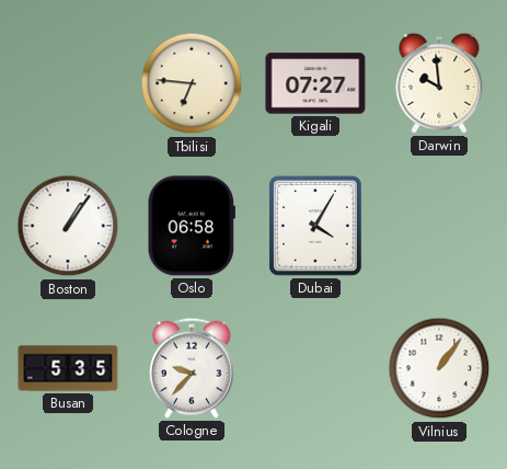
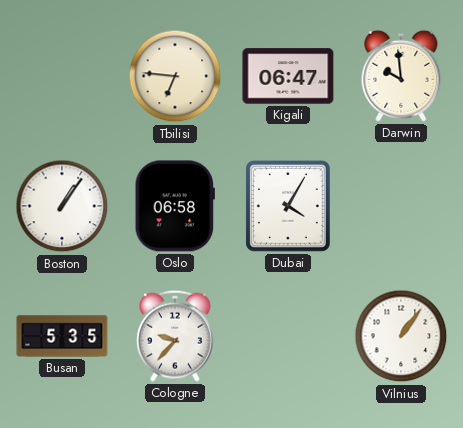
Kigali: 07:27 -> 06:47 (288, 76)
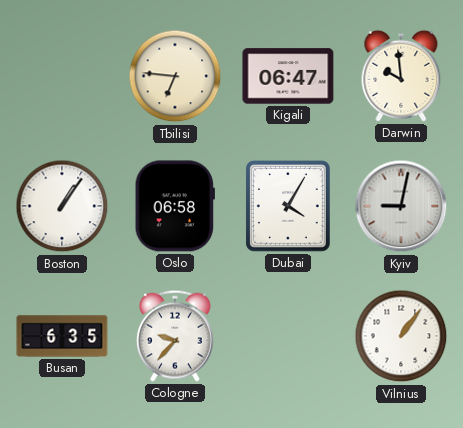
Kyiv: none -> 9:02 (401, 206)
Busan: 5:35 -> 6:35 (62, 336)
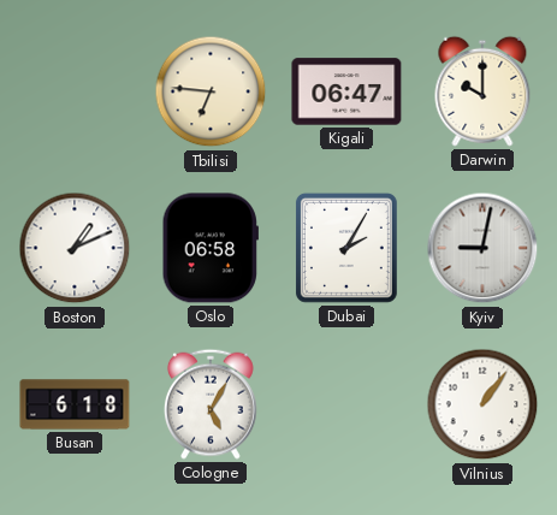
Darwin: 9:59 -> 10:00 (482, 91)
Boston: 1:06 -> 1:11 (75, 248)
Dubai: 4:05 -> 2:05 (346, 248)
Busan: 6:35 -> 6:18 (75, 404)
Cologne: 9:37 -> 5:05 (211, 404)
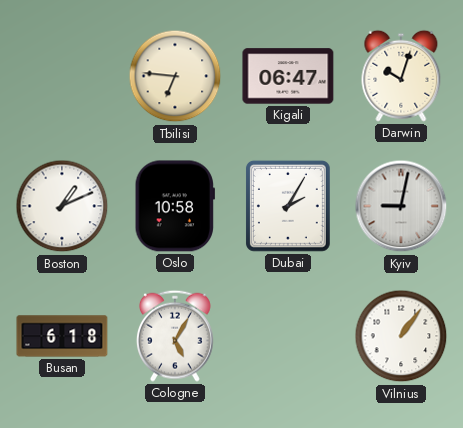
Darwin: 10:00 -> 10:03 (401, 76)
Oslo: 06:58 -> 10:58 (175, 206)
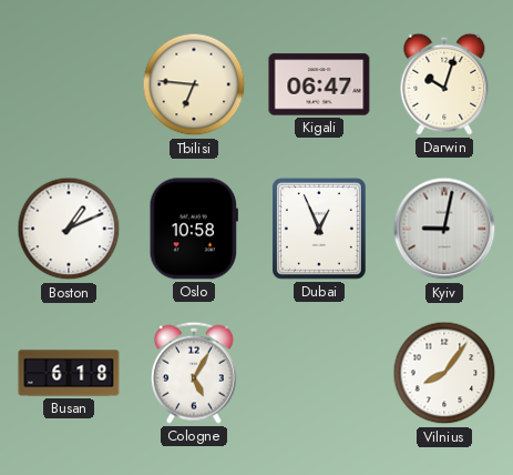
Dubai: 2:05 -> 12:56 (319, 229)
Vilnius: 1:06 -> 8:06 (444, 373)
